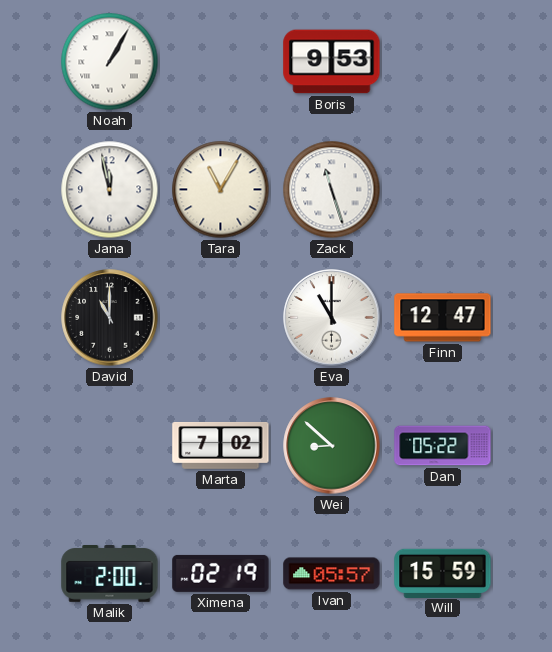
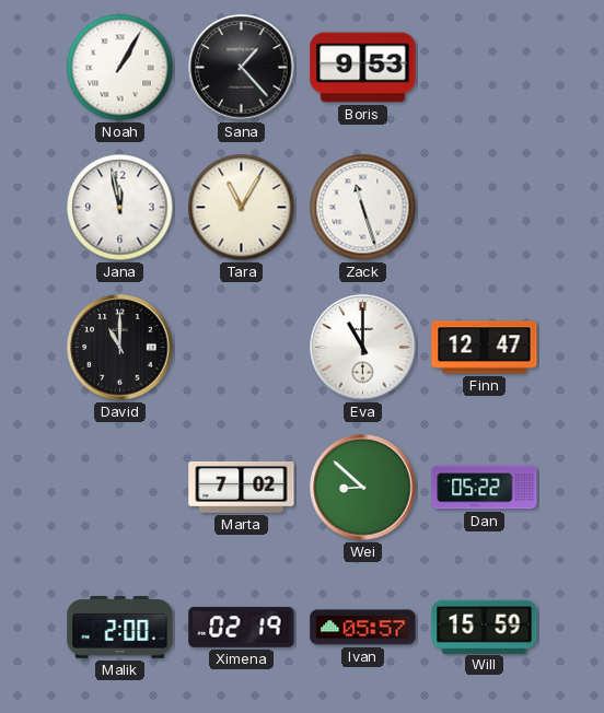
Sana: none -> 1:23 (242, 68)
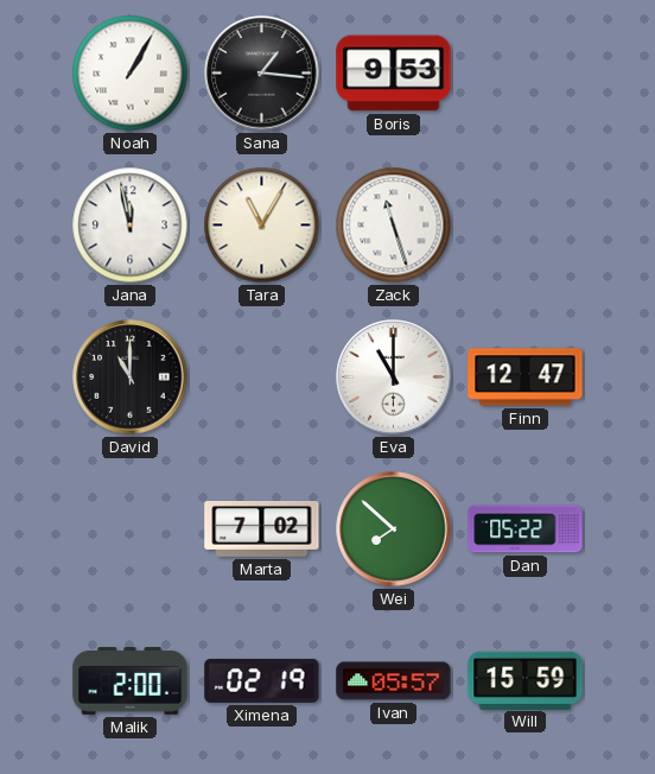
Sana: 1:23 -> 1:16 (262, 74)
Wei: 8:52 -> 7:52 (394, 529)
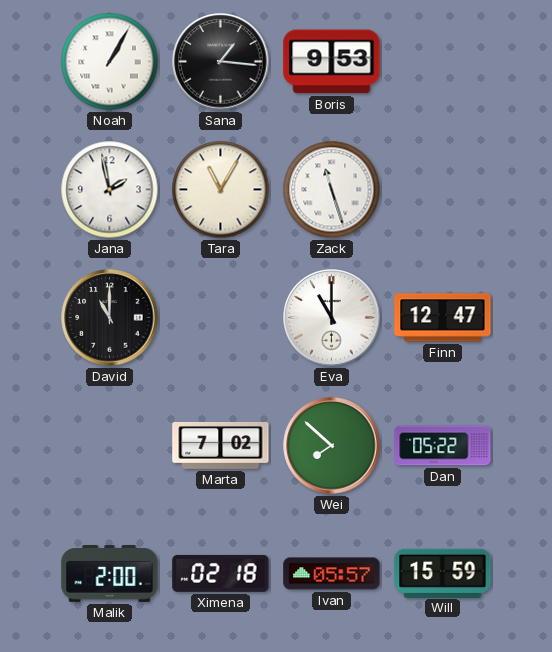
Jana: 11:58 -> 1:58 (110, 190)
Ximena: 02:19 -> 02:18 (221, 573)
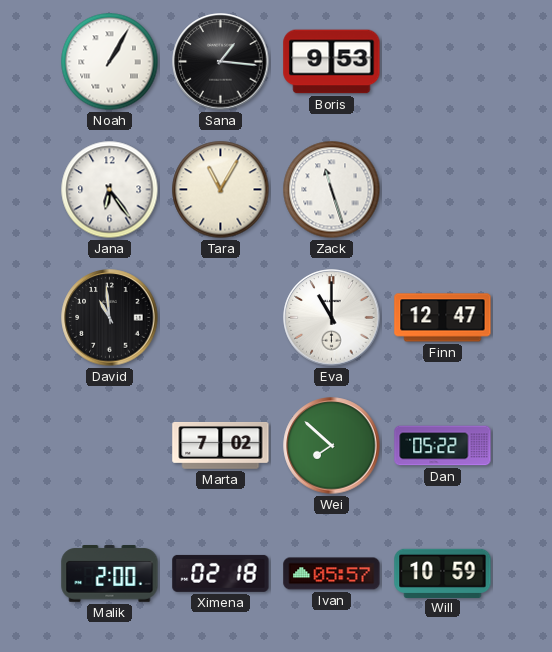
Jana: 1:58 -> 6:24 (110, 190)
David: 11:00 -> 10:59 (110, 318)
Will: 15:59 -> 10:59 (443, 573)
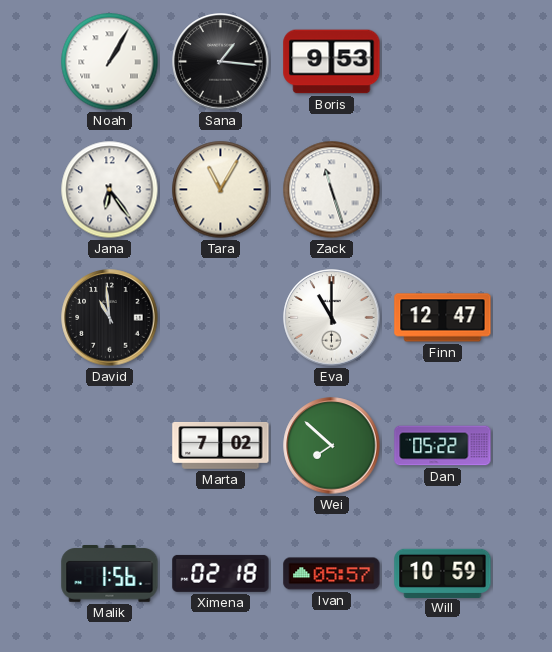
Malik: 2:00 -> 1:56 (110, 574)
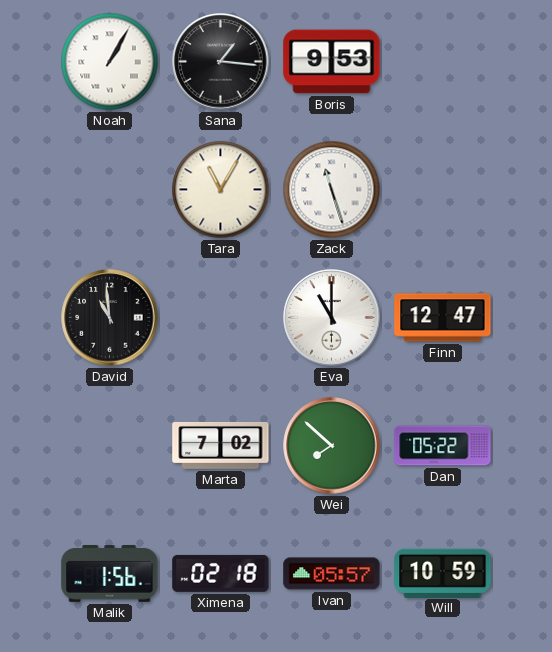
Jana: 6:24 -> none (110, 190)
